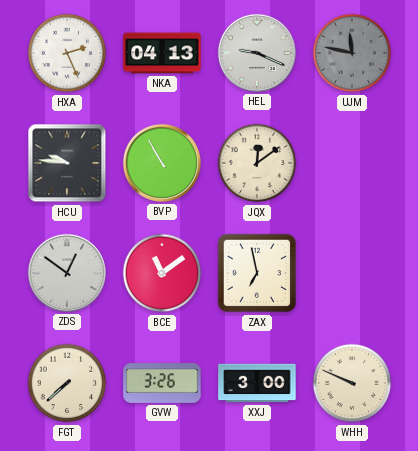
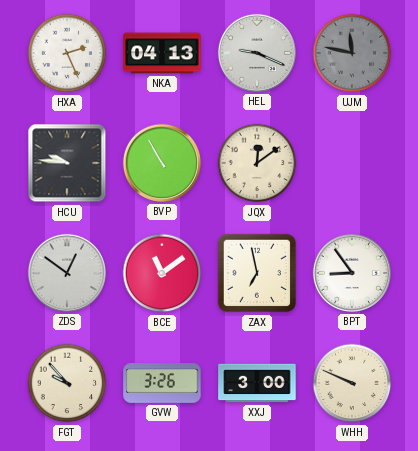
BPT: none -> 8:54 (352, 273)
FGT: 7:38 -> 9:53 (67, 383)
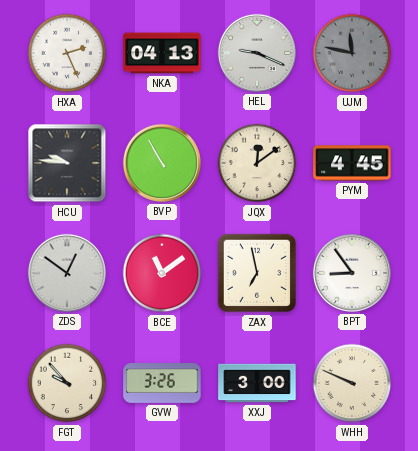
PYM: none -> 4:45 (352, 163)
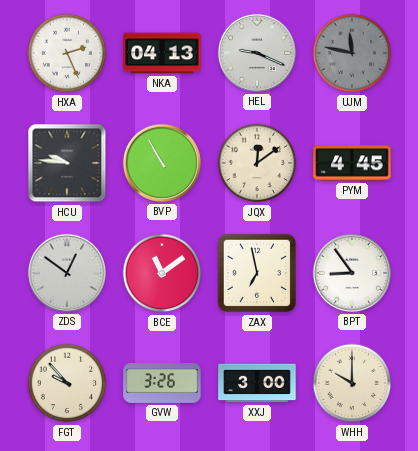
WHH: 9:49 -> 10:00 (352, 383)
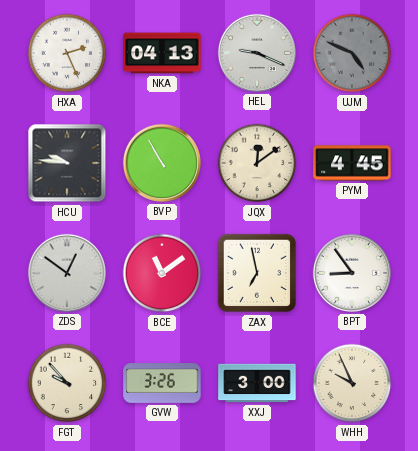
UJM: 11:47 -> 4:49 (352, 53)
WHH: 10:00 -> 9:56 (352, 383)
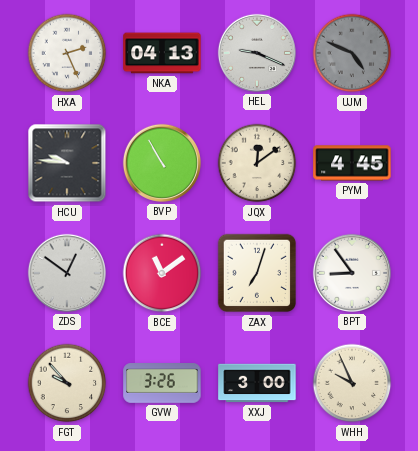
ZAX: 6:58 -> 7:03 (257, 273)
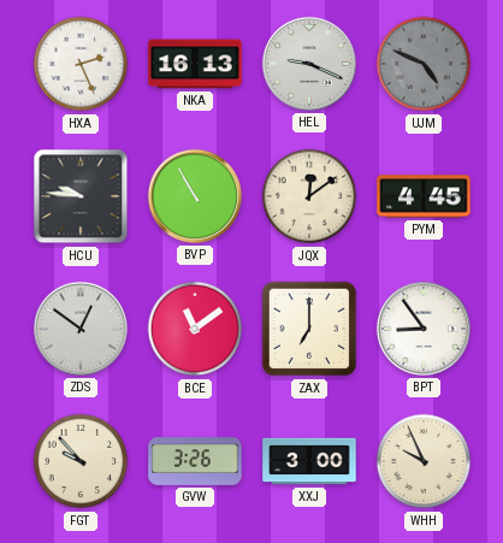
NKA: 04:13 -> 16:13 (195, 64)
ZAX: 7:03 -> 7:00 (309, 329)
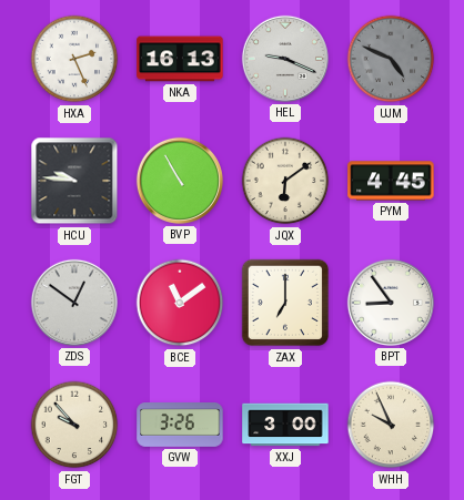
JQX: 12:09 -> 6:09 (285, 181)
